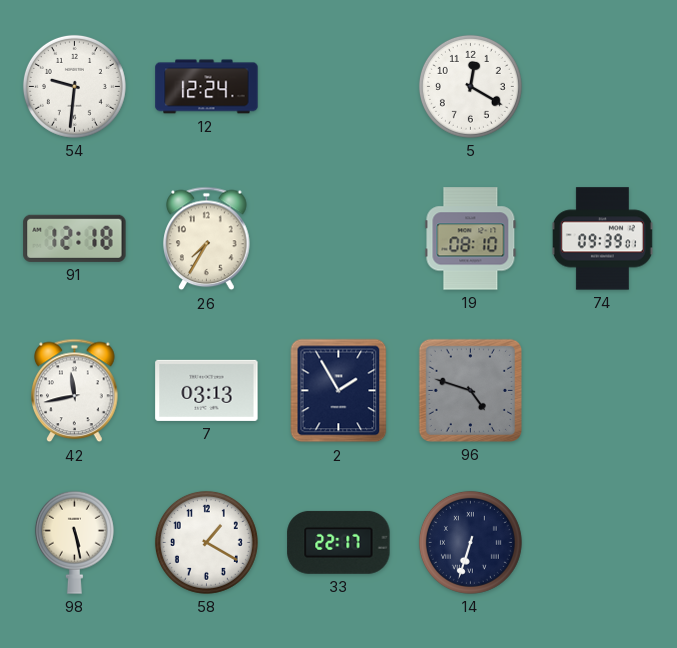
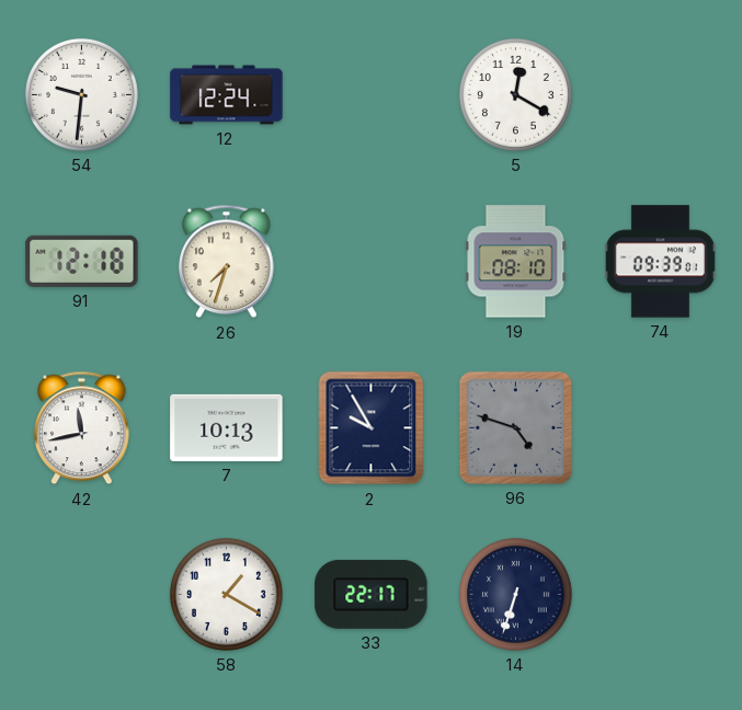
26: 7:35 -> 7:33 (227, 262)
7: 03:13 -> 10:13 (227, 427)
2: 1:55 -> 9:55 (372, 428)
98: 5:28 -> none (74, 542)
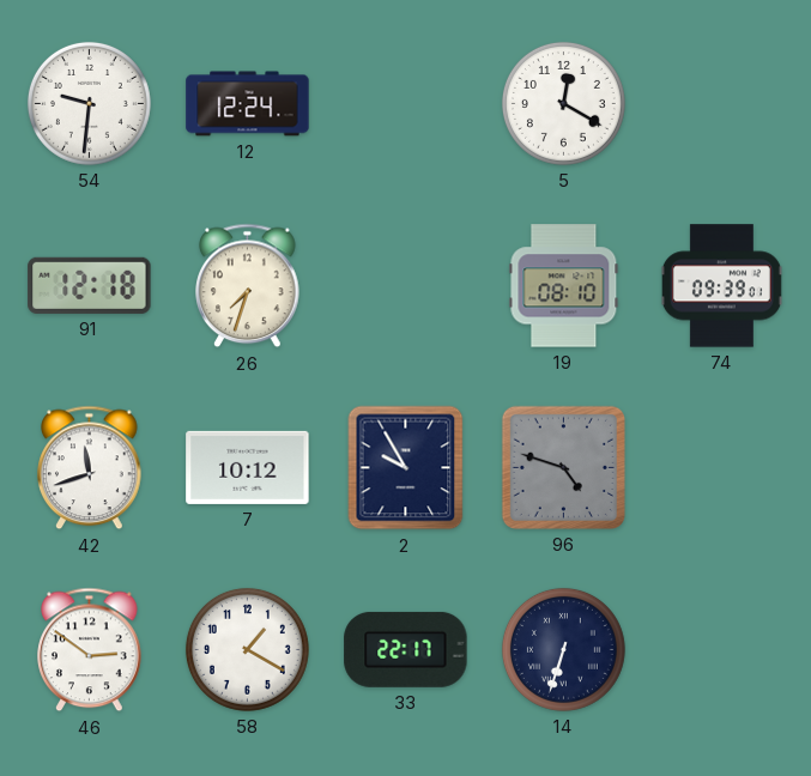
42: 11:43 -> 11:42 (90, 468)
7: 10:13 -> 10:12 (248, 467)
46: none -> 2:51 (90, 650)
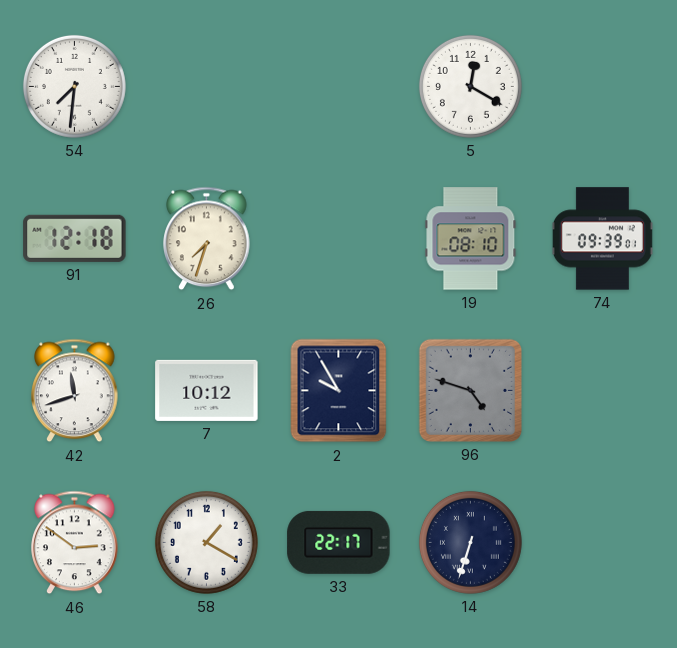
54: 9:31 -> 7:31 (74, 86)
12: 12:24 -> none (248, 104)
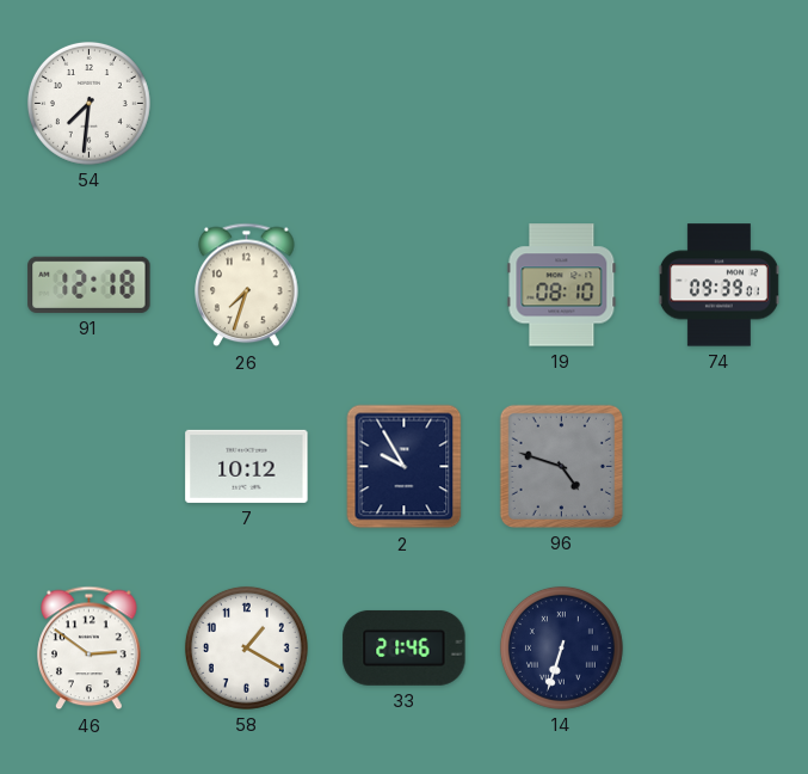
5: 12:20 -> none (470, 86)
42: 11:42 -> none (75, 391)
33: 22:17 -> 21:46 (405, 647)
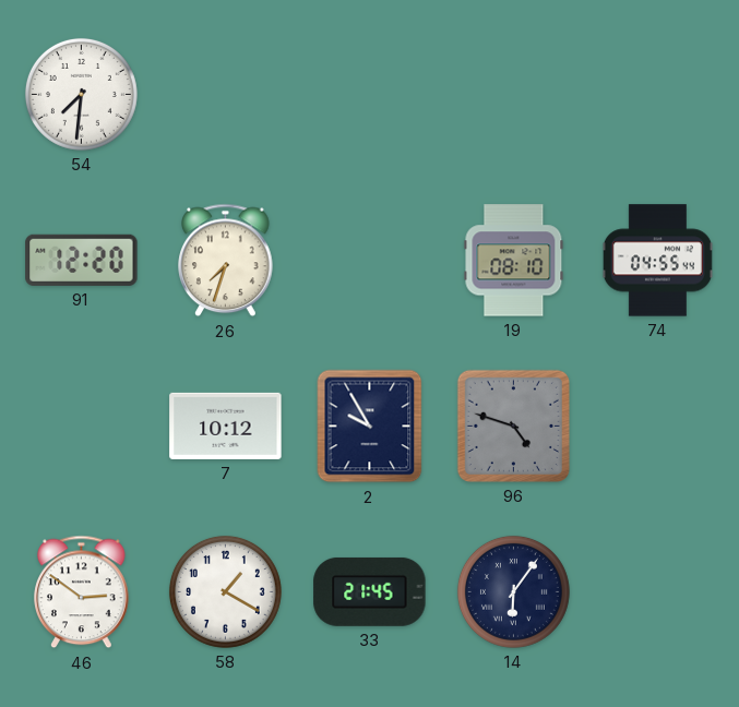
91: 12:18 -> 12:20 (82, 260)
74: 09:39 -> 04:55 (657, 261)
33: 21:46 -> 21:45 (370, 591)
14: 6:33 -> 6:06 (513, 591)
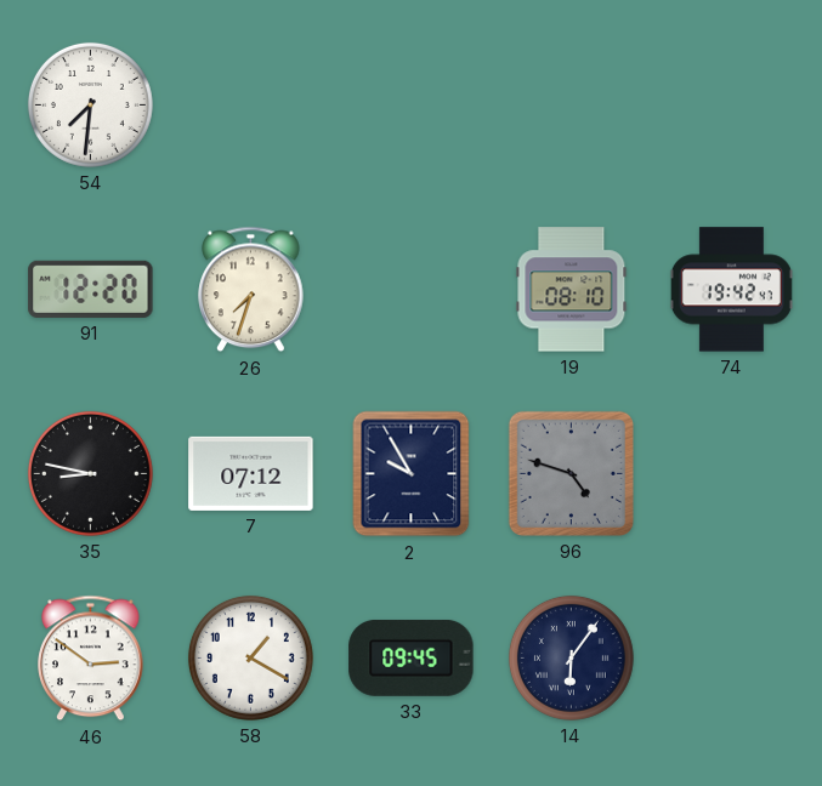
74: 04:55 -> 19:42 (731, 290)
35: none -> 8:47 (90, 473)
7: 10:12 -> 07:12 (251, 473)
33: 21:45 -> 09:45 (412, 657)
